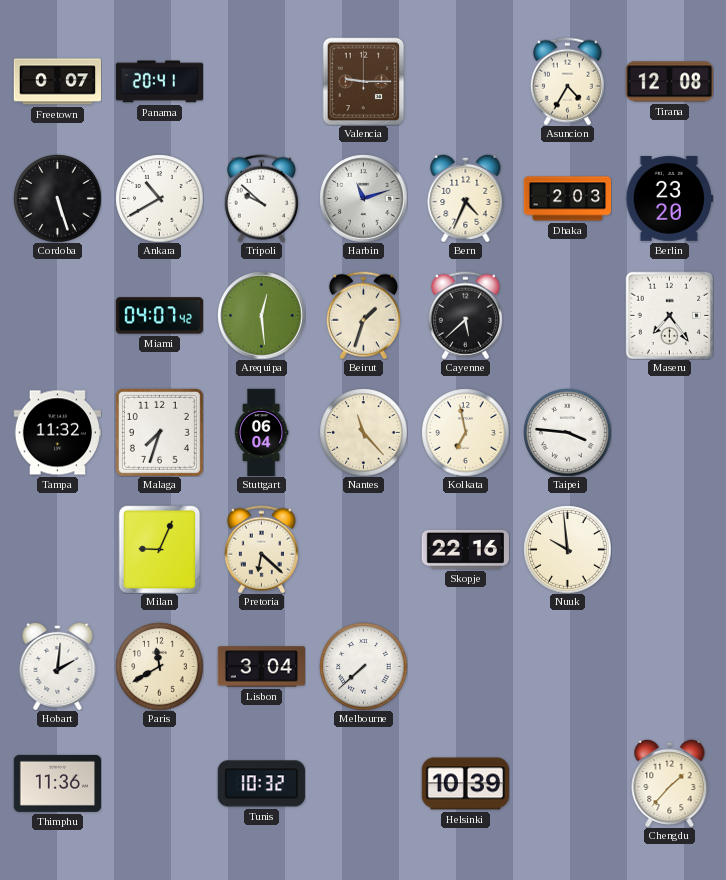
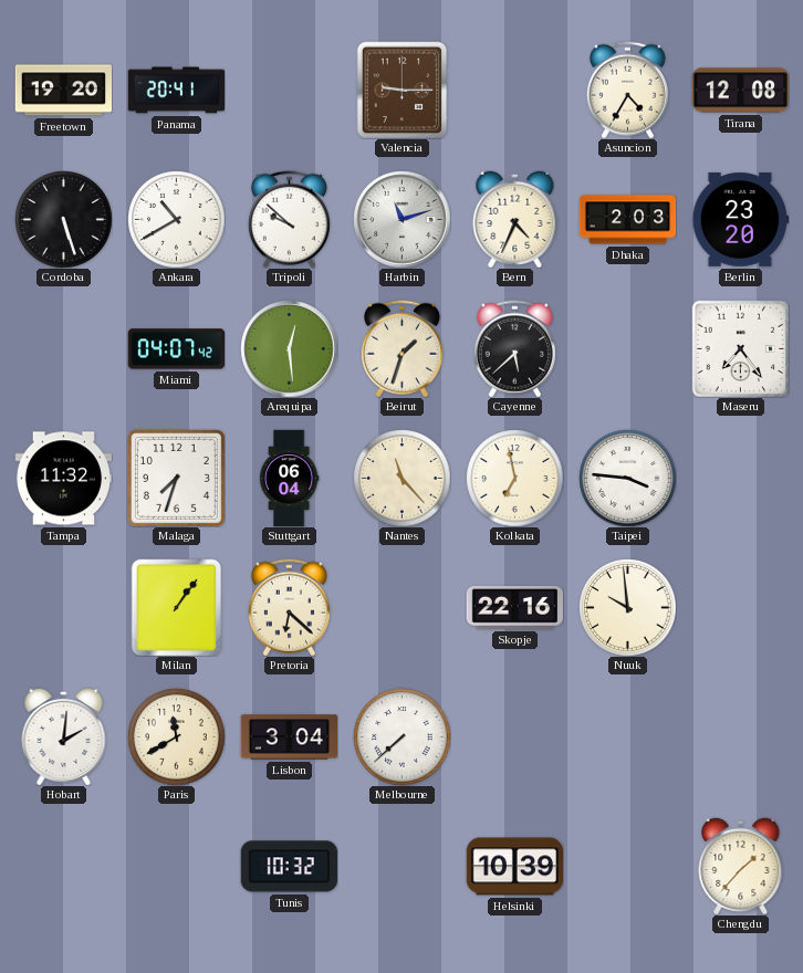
Freetown: 0:07 -> 19:20 (63, 91)
Milan: 9:04 -> 1:06 (177, 607)
Thimphu: 11:36 -> none (57, 783)
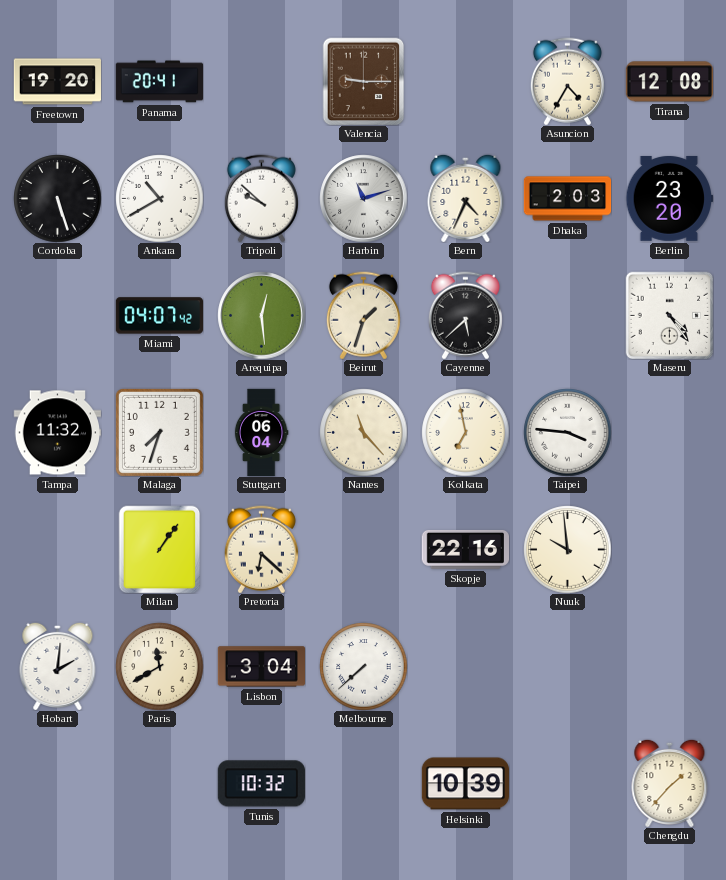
Maseru: 7:24 -> 4:24 (669, 315)
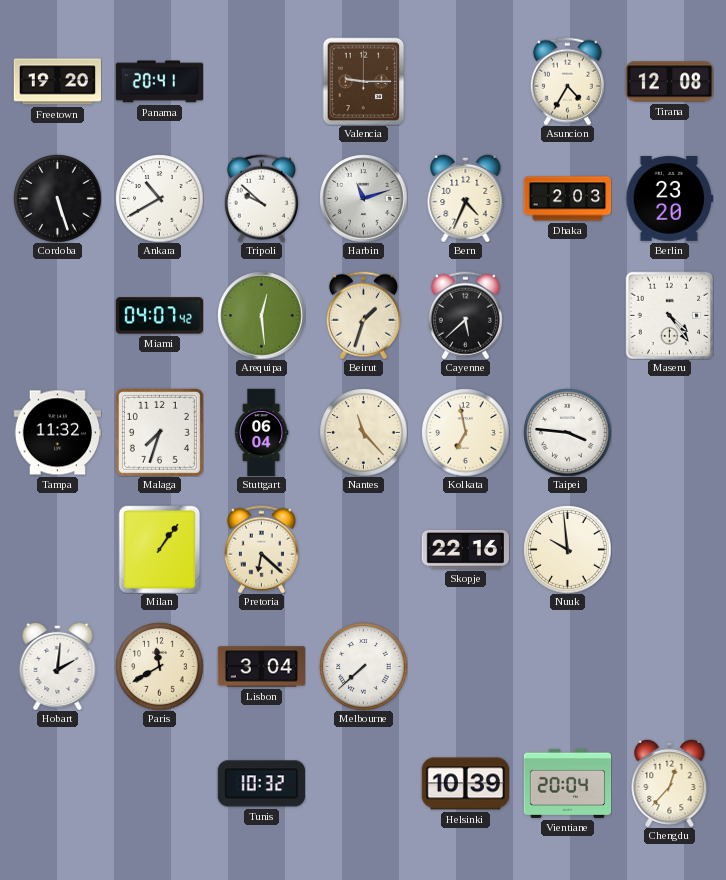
Vientiane: none -> 20:04 (567, 783)
Chengdu: 1:37 -> 12:37 (670, 783)
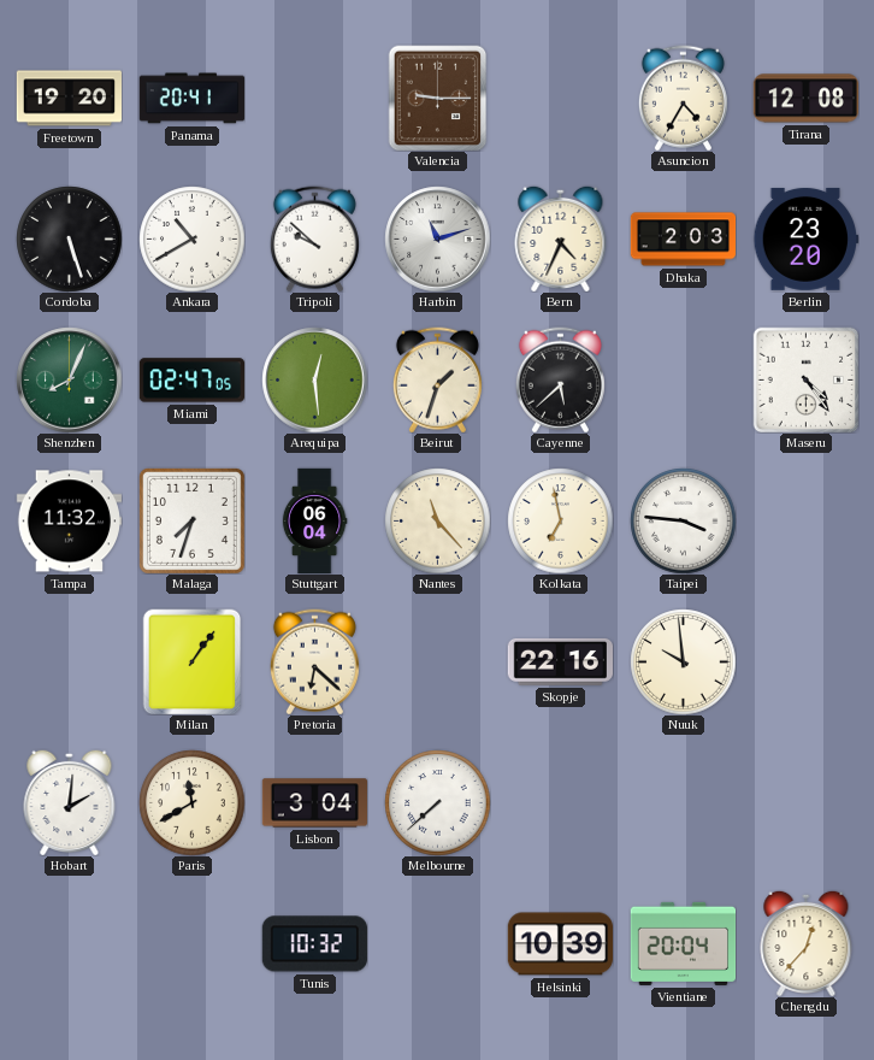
Shenzhen: none -> 8:04 (69, 379)
Miami: 04:07 -> 02:47 (191, 381)
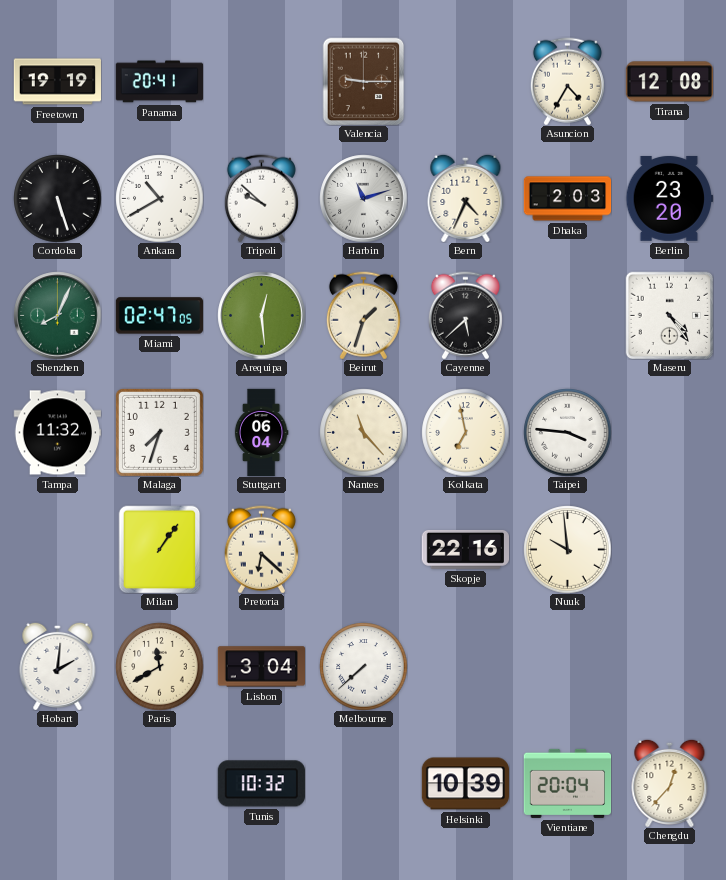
Freetown: 19:20 -> 19:19 (57, 82)
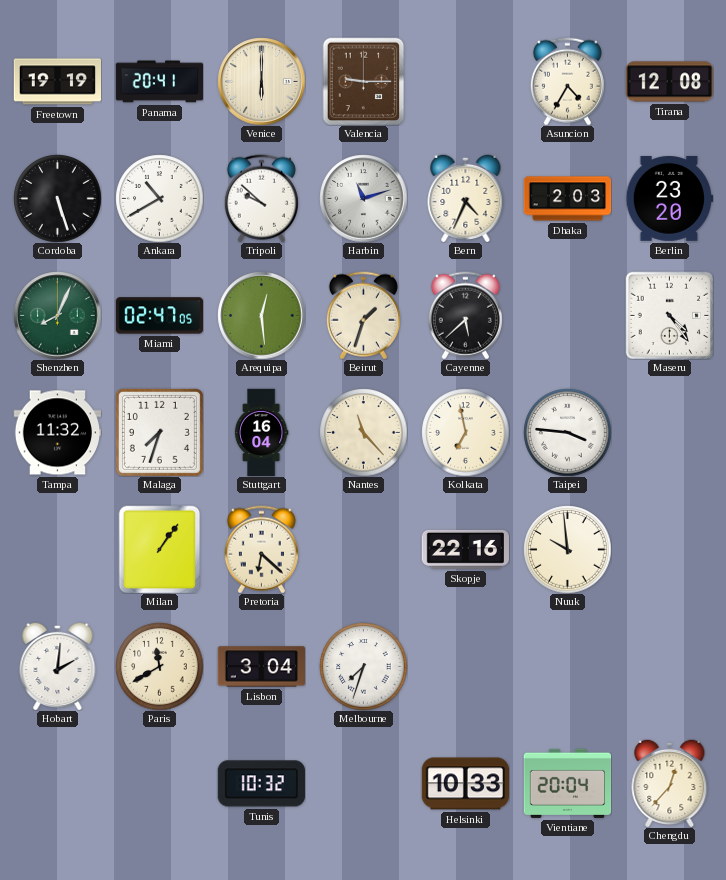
Venice: none -> 6:00 (261, 81)
Stuttgart: 06:04 -> 16:04 (261, 432)
Melbourne: 7:38 -> 7:33 (363, 666)
Helsinki: 10:39 -> 10:33 (465, 784)
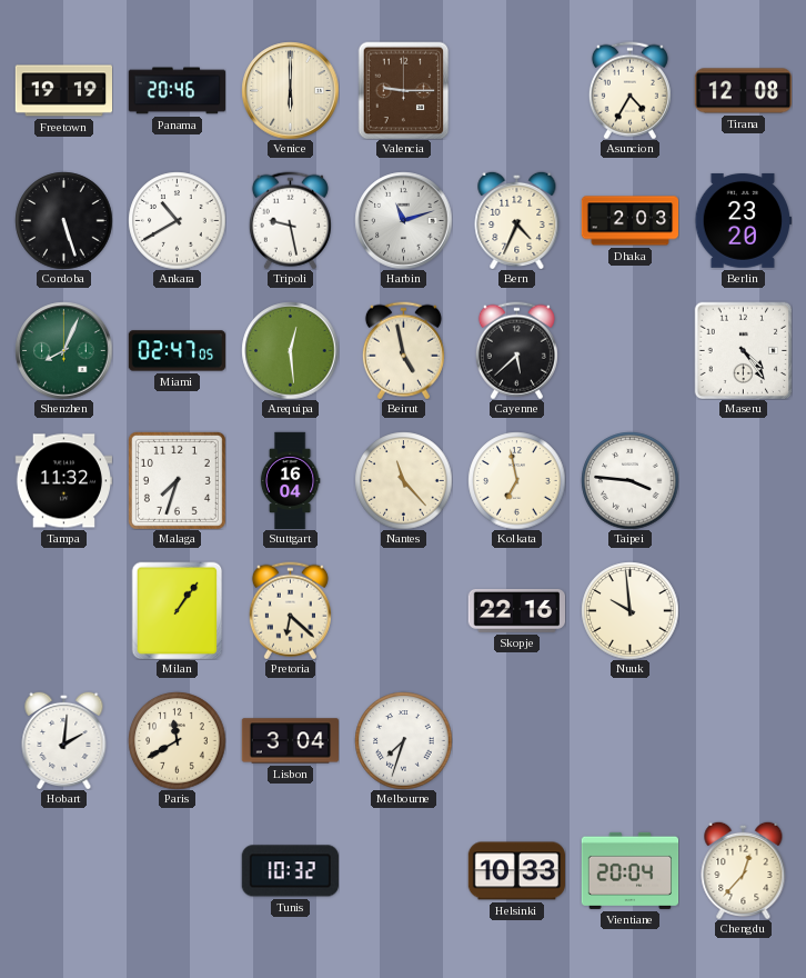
Panama: 20:41 -> 20:46 (177, 91)
Tripoli: 9:52 -> 9:28 (290, 220)
Beirut: 1:33 -> 4:58 (403, 350)
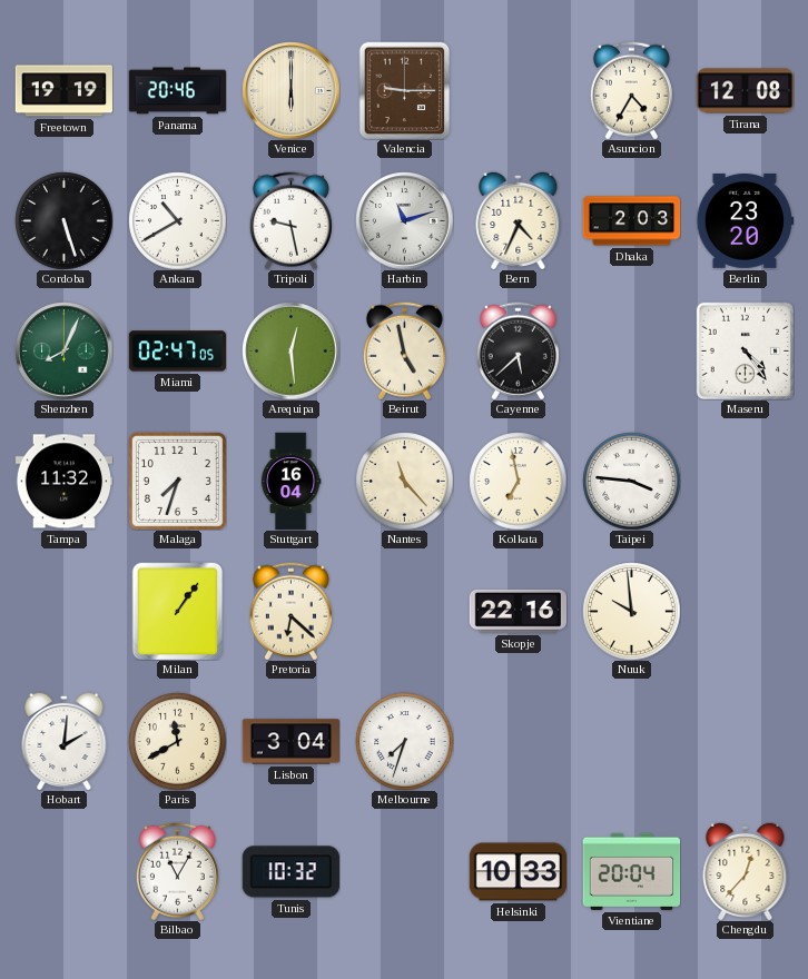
Bilbao: none -> 11:05 (177, 871)
